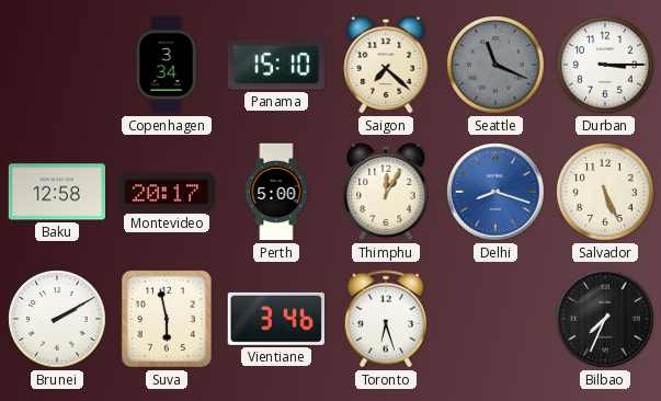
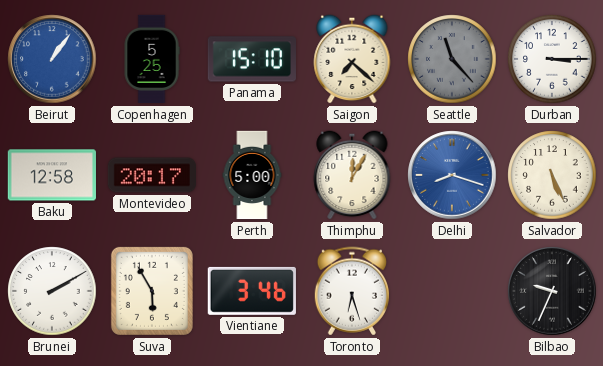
Beirut: none -> 1:06 (52, 59)
Copenhagen: 3:34 -> 5:25 (152, 59)
Seattle: 11:19 -> 11:23 (452, 59)
Suva: 5:58 -> 5:55 (152, 291)
Bilbao: 7:34 -> 9:34 (552, 291)
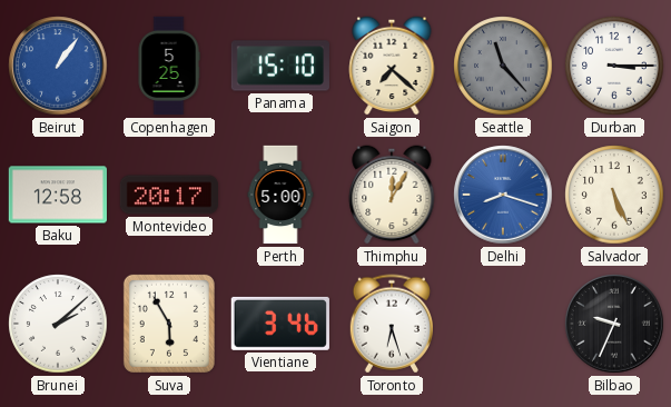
Brunei: 2:10 -> 2:08 (58, 324)
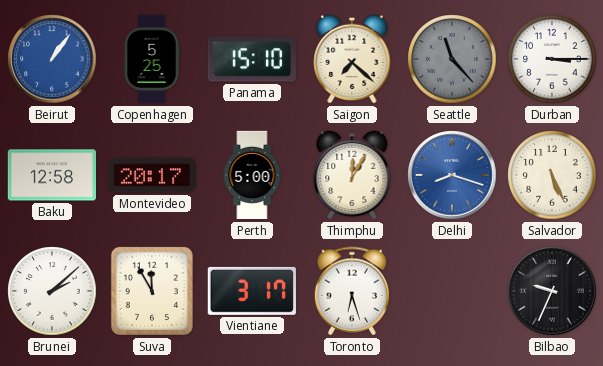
Suva: 5:55 -> 11:55 (152, 291)
Vientiane: 3:46 -> 3:17 (252, 291)
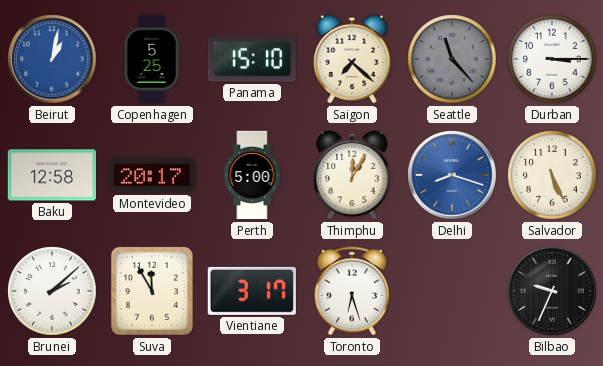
Beirut: 1:06 -> 1:02 (52, 59)
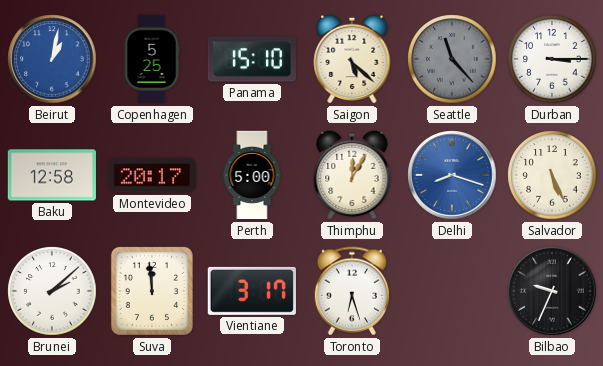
Saigon: 7:22 -> 5:22 (352, 59)
Suva: 11:55 -> 11:59 (152, 291)
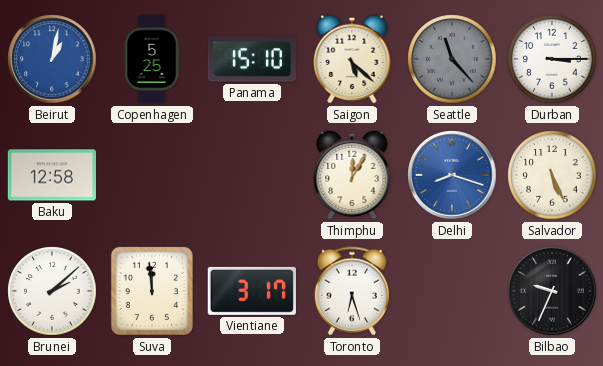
Montevideo: 20:17 -> none (151, 175)
Perth: 5:00 -> none (252, 175)
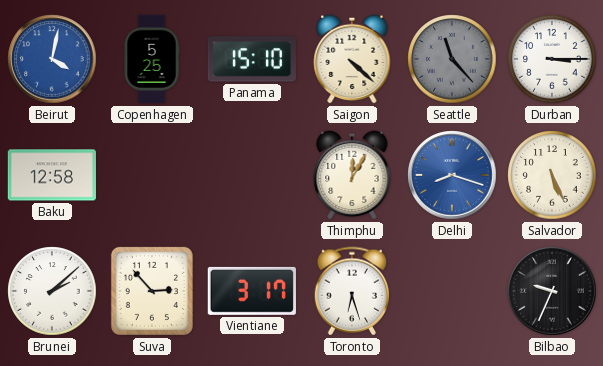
Beirut: 1:02 -> 4:02 (52, 59)
Saigon: 5:22 -> 4:22 (352, 59)
Suva: 11:59 -> 2:53 (152, 291)
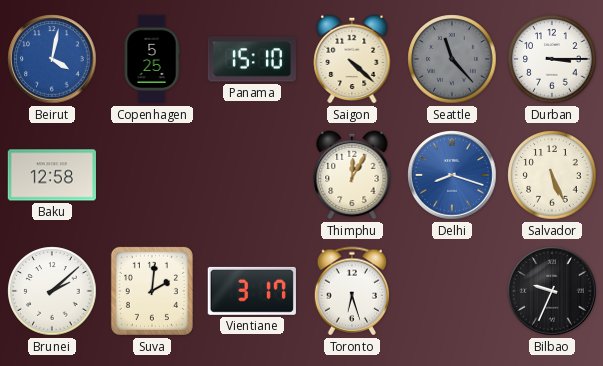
Suva: 2:53 -> 2:01 (152, 291)
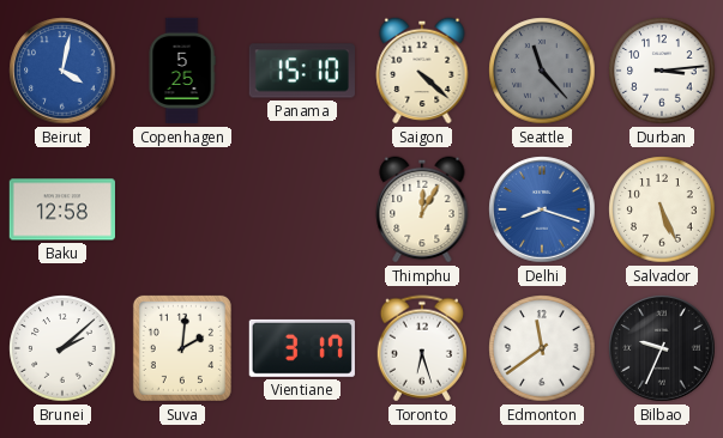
Durban: 3:15 -> 3:14 (662, 71)
Edmonton: none -> 11:39 (542, 348)
